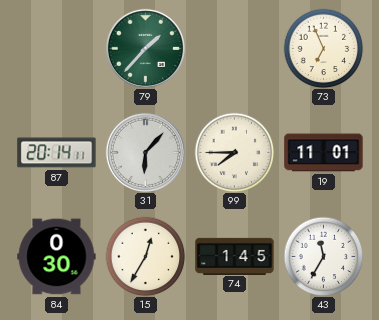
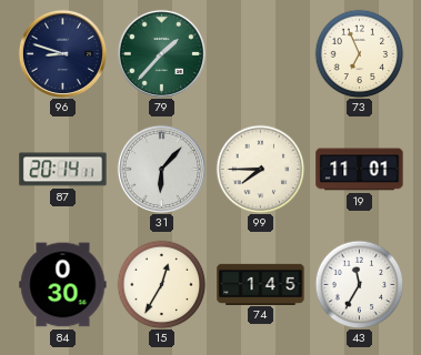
96: none -> 8:48 (62, 53)
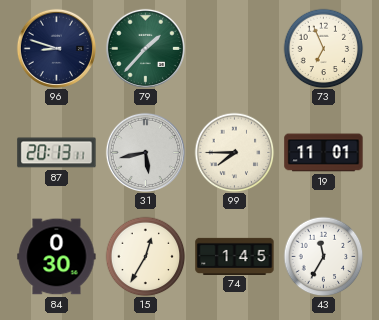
87: 20:14 -> 20:13 (57, 153)
31: 6:07 -> 5:43 (145, 152)
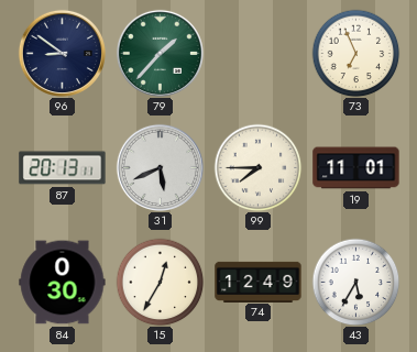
96: 8:48 -> 8:51 (62, 53)
31: 5:43 -> 5:41 (160, 167)
74: 1:45 -> 12:49 (259, 282)
43: 11:35 -> 5:35 (355, 282)
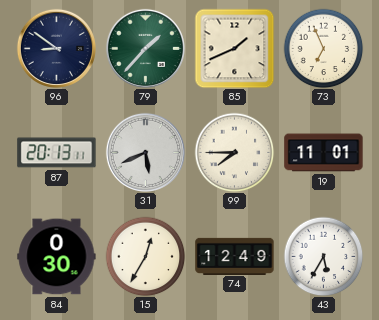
85: none -> 1:41 (234, 48)
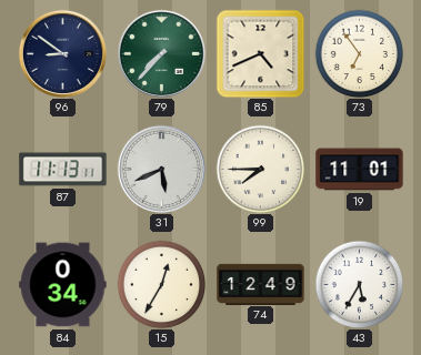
79: 1:37 -> 7:37 (161, 53)
85: 1:41 -> 4:41 (260, 53)
73: 6:56 -> 6:54 (359, 53)
87: 20:13 -> 11:13 (63, 170)
84: 0:30 -> 0:34 (63, 285)
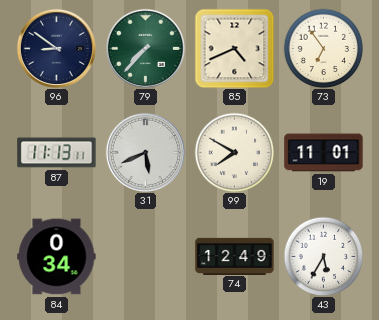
99: 7:45 -> 7:50 (234, 152)
15: 12:35 -> none (161, 284)
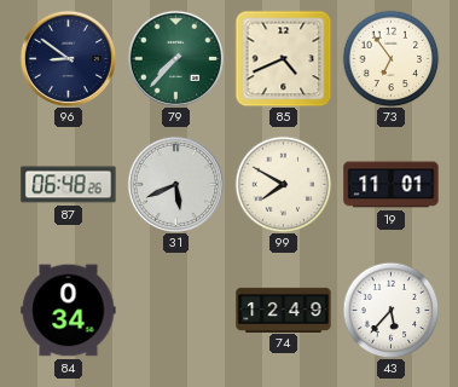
87: 11:13 -> 06:48 (69, 185)
43: 5:35 -> 5:37 (390, 310)
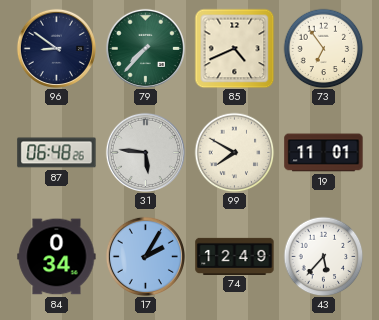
31: 5:41 -> 5:46 (145, 152)
17: none -> 2:05 (145, 256)
